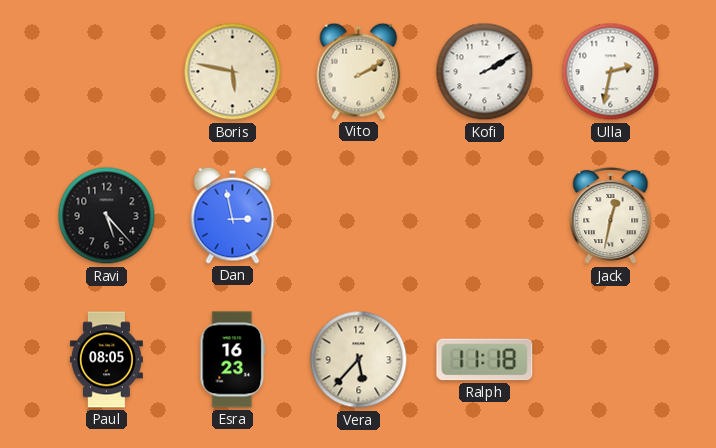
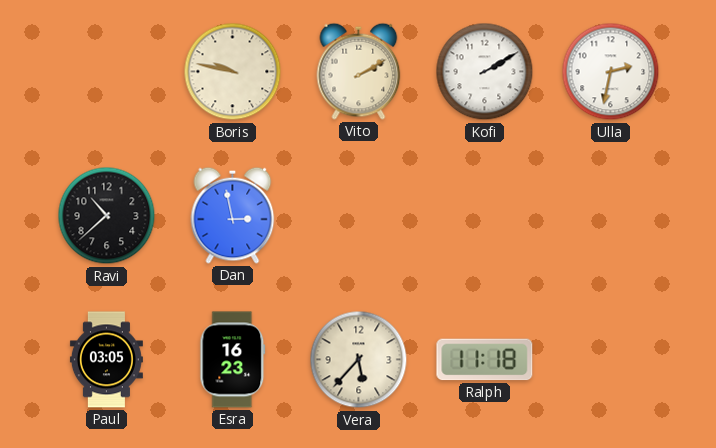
Boris: 5:47 -> 9:47 (233, 72)
Ravi: 5:23 -> 10:38 (107, 216)
Jack: 12:32 -> none (611, 216)
Paul: 08:05 -> 03:05 (106, 360)
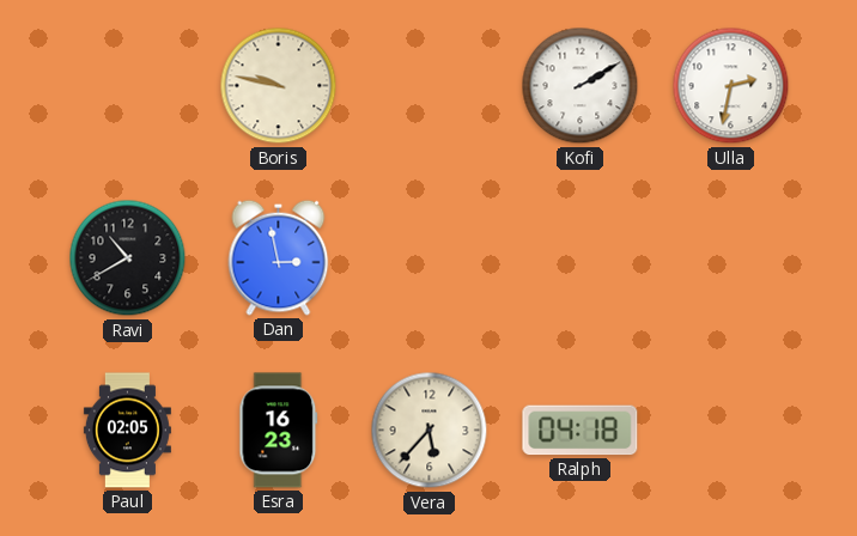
Vito: 2:10 -> none (359, 71)
Ravi: 10:38 -> 10:40 (128, 258)
Paul: 03:05 -> 02:05 (127, 431)
Ralph: 11:18 -> 04:18 (581, 431)
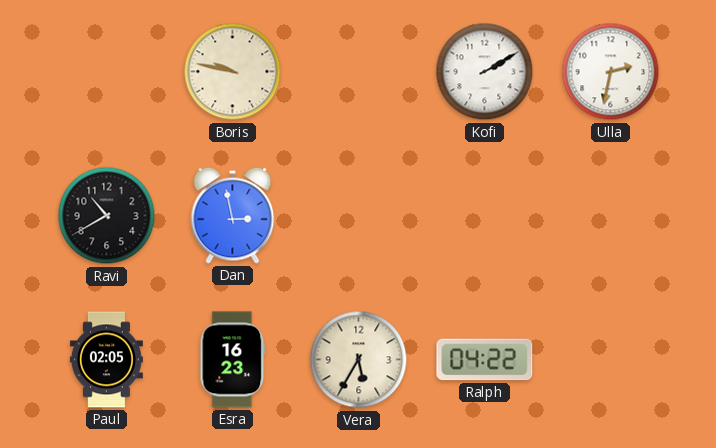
Vera: 5:37 -> 5:35 (359, 360)
Ralph: 04:18 -> 04:22 (485, 360)
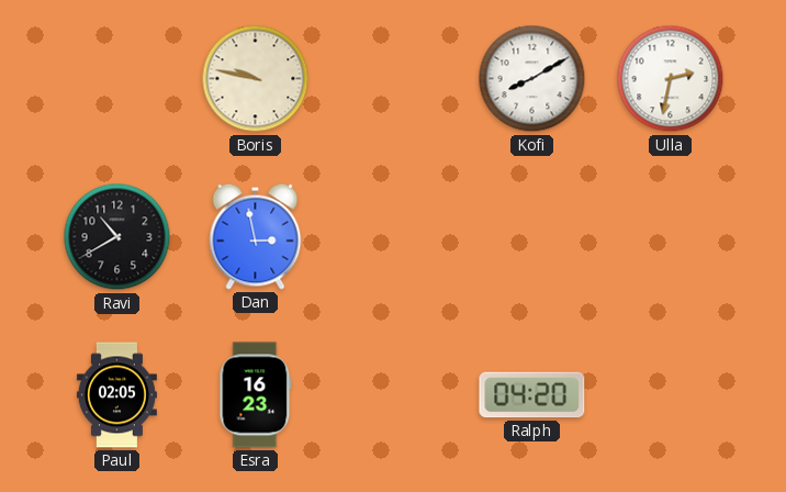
Kofi: 2:10 -> 8:10 (532, 79)
Vera: 5:35 -> none (359, 360)
Ralph: 04:22 -> 04:20 (532, 395)
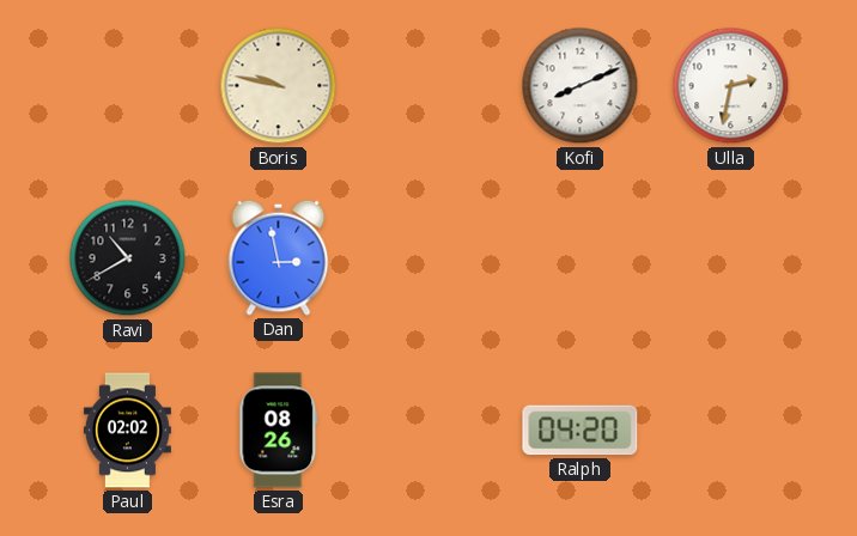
Kofi: 8:10 -> 8:11 (581, 86)
Paul: 02:05 -> 02:02 (127, 431)
Esra: 16:23 -> 08:26 (279, 431)
